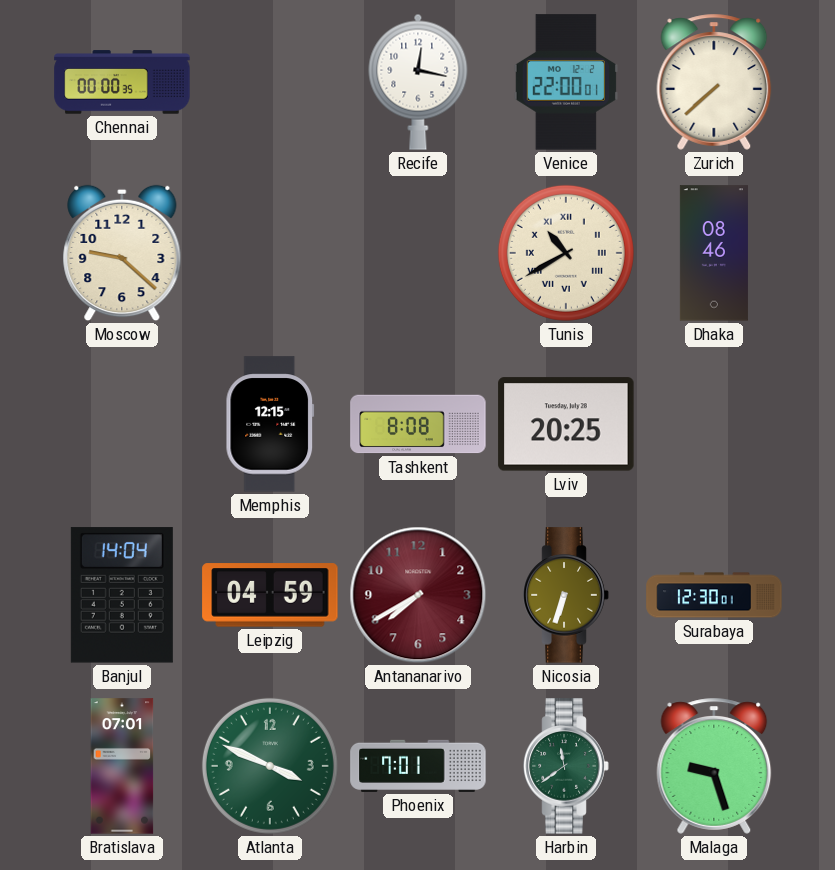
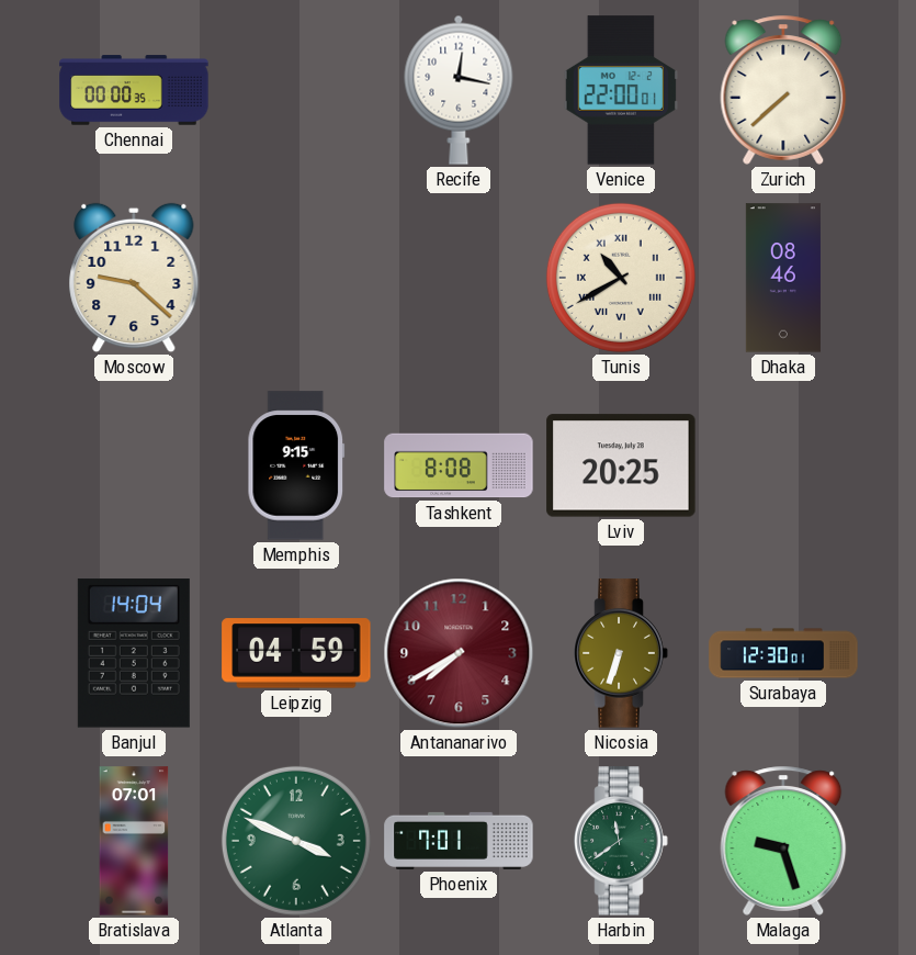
Memphis: 12:15 -> 9:15 (296, 465)
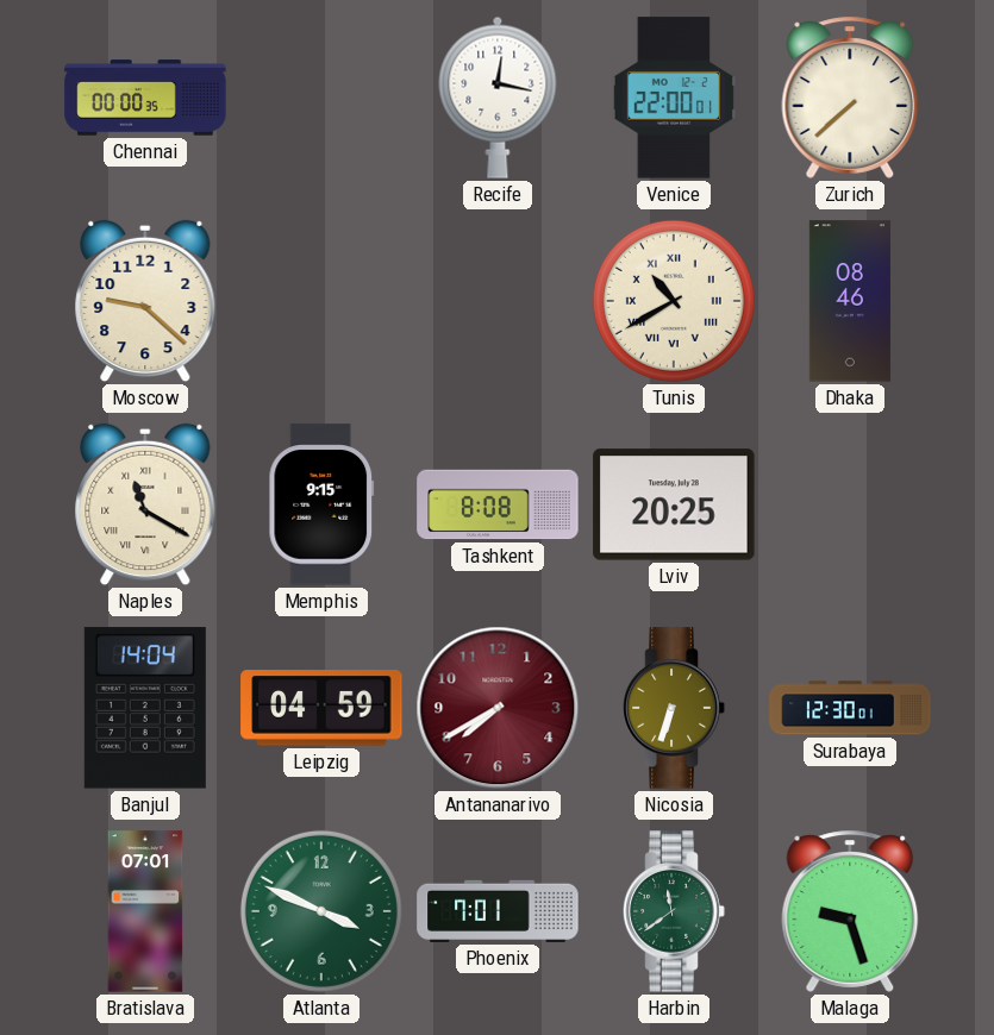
Naples: none -> 11:20 (145, 504)
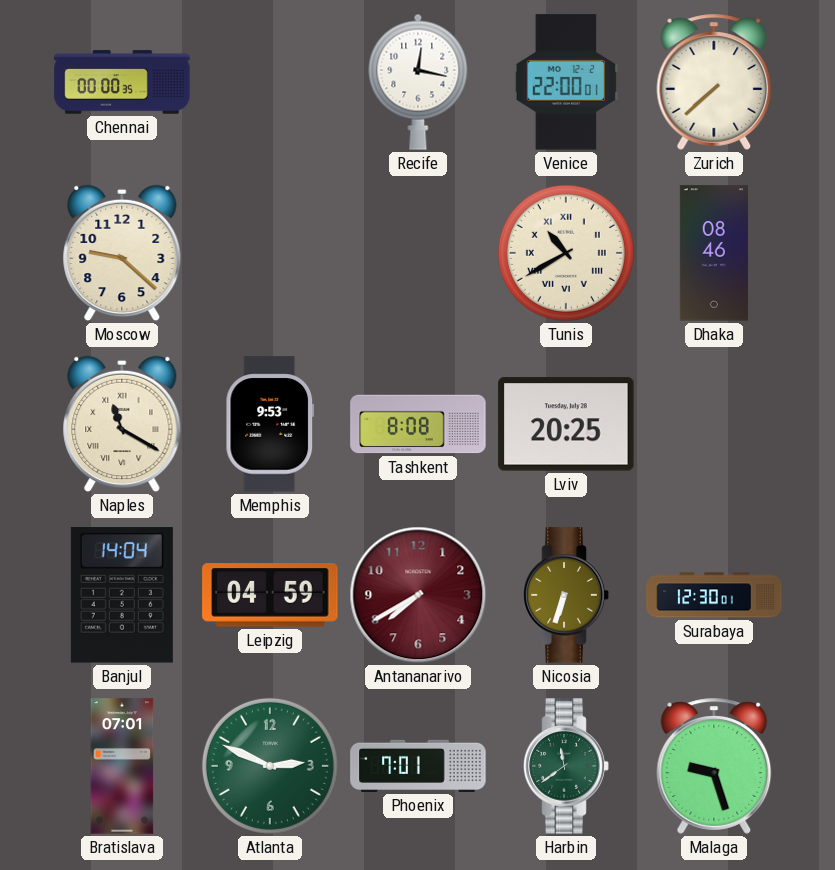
Memphis: 9:15 -> 9:53 (270, 424)
Atlanta: 3:49 -> 2:49 (270, 766)
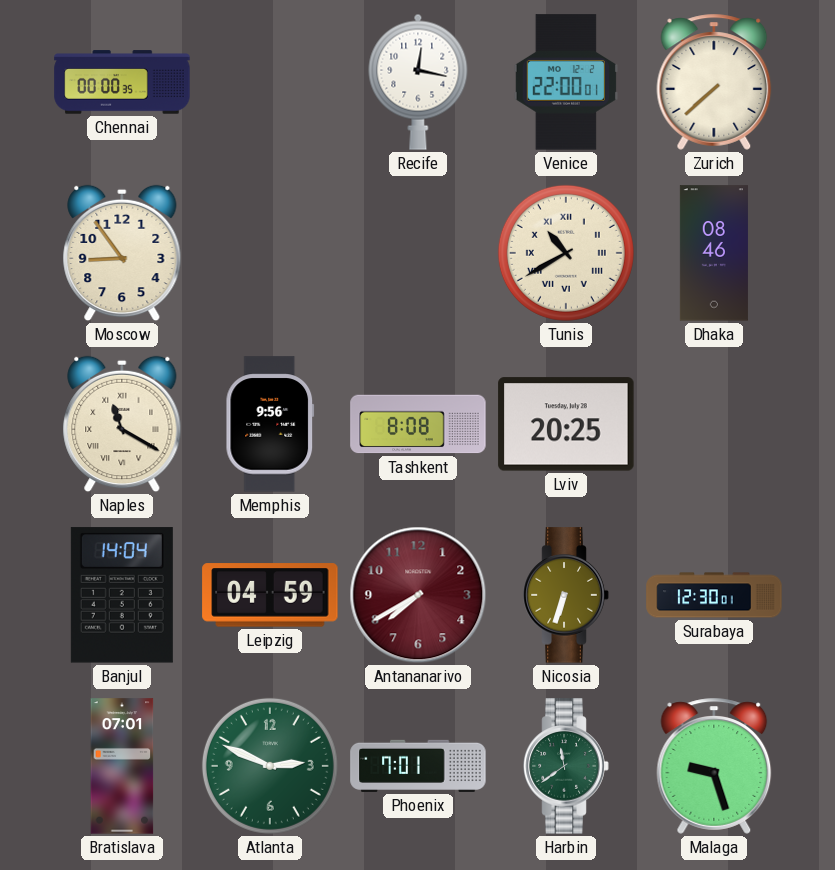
Moscow: 9:22 -> 8:54 (122, 253)
Memphis: 9:53 -> 9:56 (270, 424)
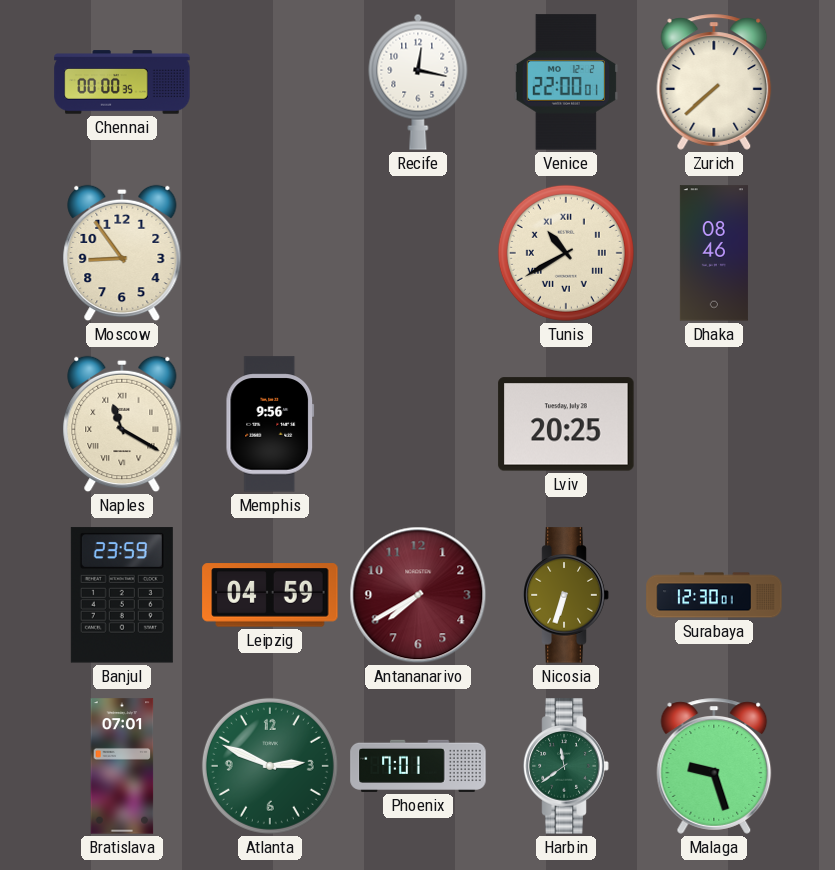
Tashkent: 8:08 -> none (418, 424)
Banjul: 14:04 -> 23:59 (122, 595)
